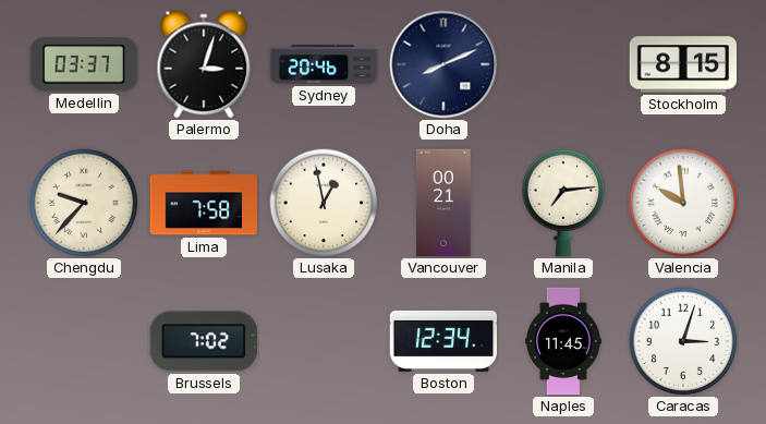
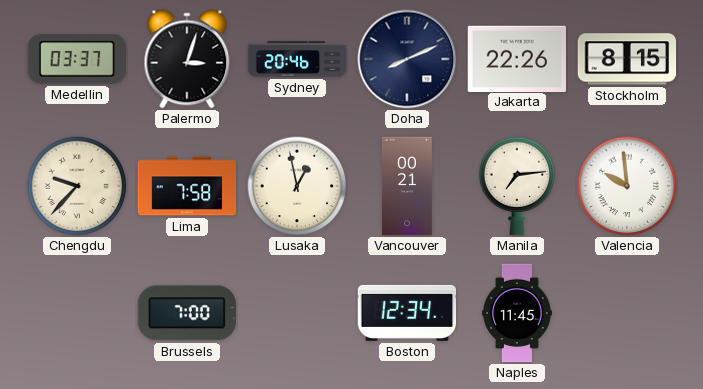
Jakarta: none -> 22:26 (516, 58)
Brussels: 7:02 -> 7:00 (187, 313)
Caracas: 3:03 -> none (683, 341)
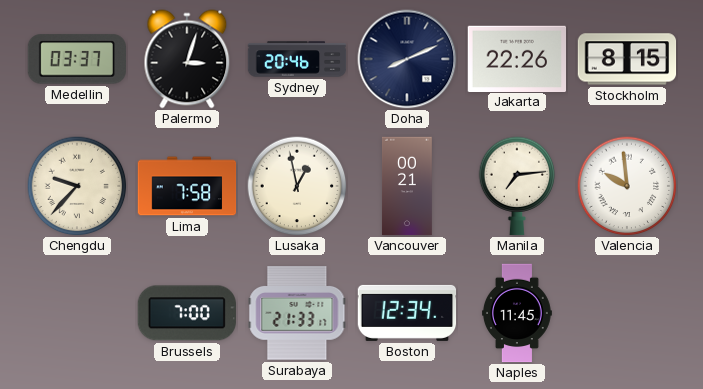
Surabaya: none -> 21:33 (297, 313)
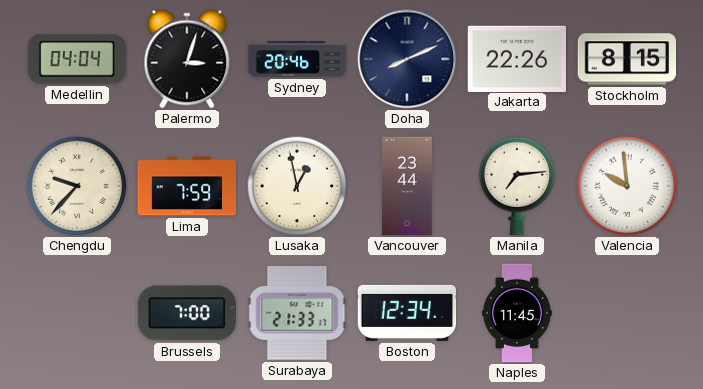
Medellin: 03:37 -> 04:04 (76, 59)
Lima: 7:58 -> 7:59 (187, 186)
Vancouver: 00:21 -> 23:44 (407, 186)
